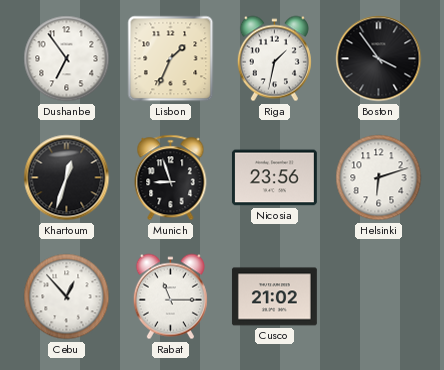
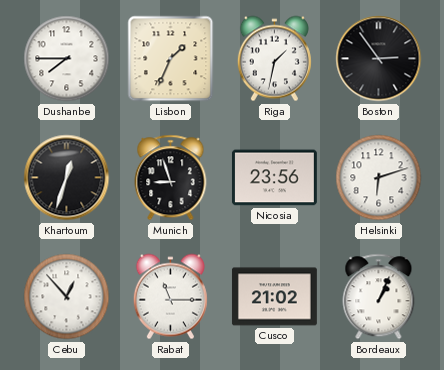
Dushanbe: 6:54 -> 7:45 (67, 59)
Boston: 3:54 -> 2:54 (379, 59)
Bordeaux: none -> 1:04 (379, 297)
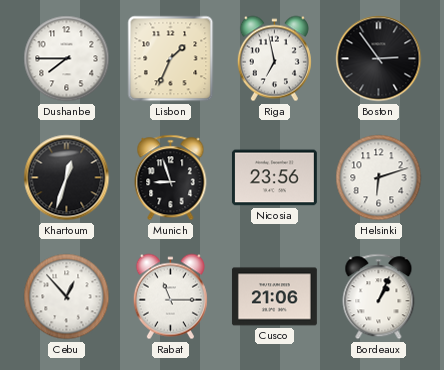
Riga: 1:32 -> 6:58 (274, 59)
Cusco: 21:02 -> 21:06 (274, 297)
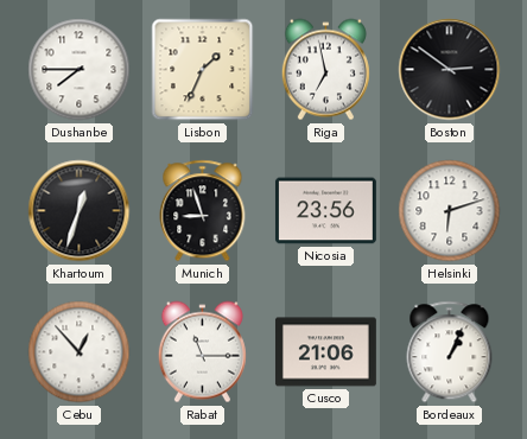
Boston: 2:54 -> 2:51 (450, 70)
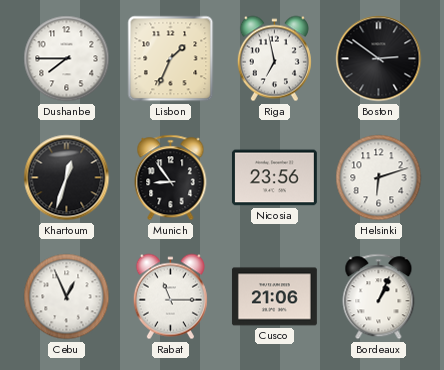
Munich: 8:57 -> 8:54 (171, 178)
Cebu: 12:53 -> 12:56 (67, 297)
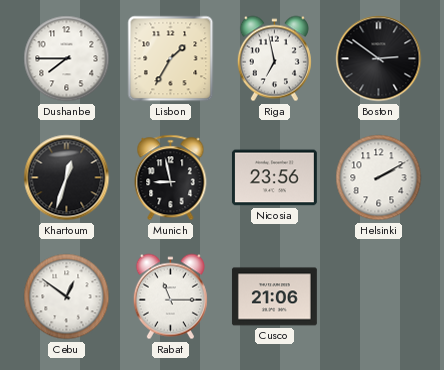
Lisbon: 1:34 -> 1:35 (171, 59)
Munich: 8:54 -> 8:58 (171, 178)
Helsinki: 6:12 -> 2:10 (379, 178)
Cebu: 12:56 -> 12:51 (67, 297)
Bordeaux: 1:04 -> none (379, 297)
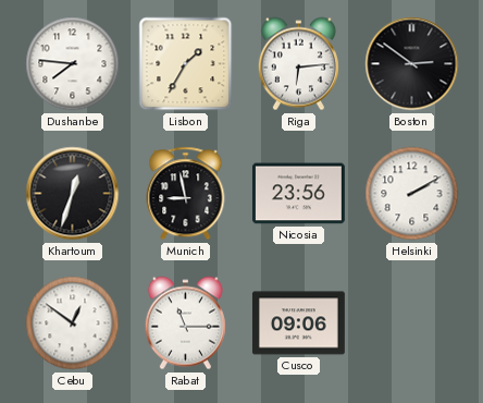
Dushanbe: 7:45 -> 7:46 (73, 64)
Riga: 6:58 -> 6:14 (298, 64)
Cusco: 21:06 -> 09:06 (298, 323)
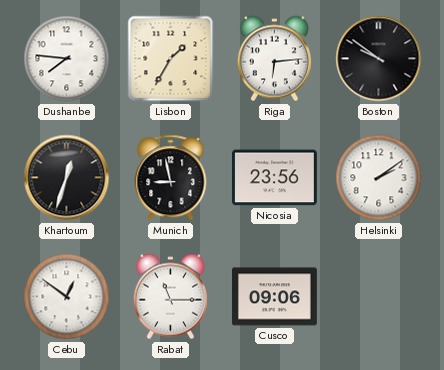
Boston: 2:51 -> 9:51 (379, 59)
Helsinki: 2:10 -> 2:09 (379, 178)
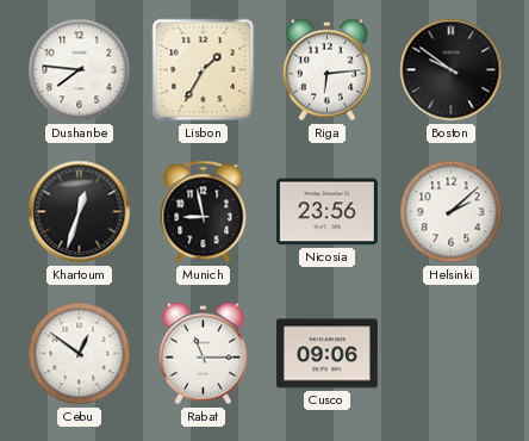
Helsinki: 2:09 -> 2:08 (452, 212)
